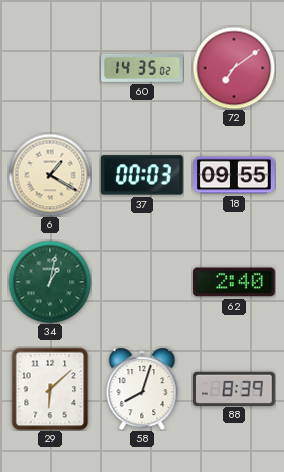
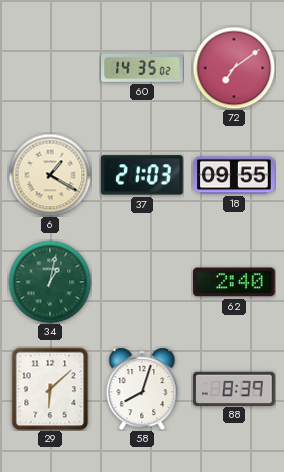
37: 00:03 -> 21:03 (143, 175)
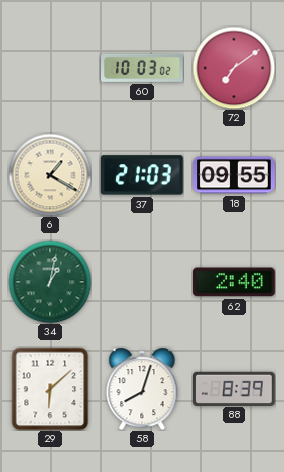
60: 14:35 -> 10:03 (142, 68)
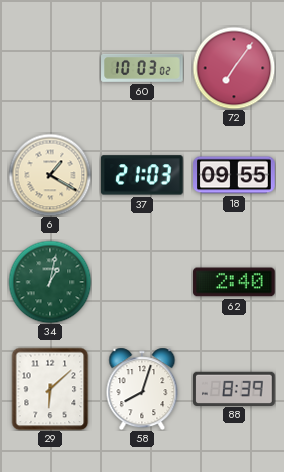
72: 7:09 -> 7:06 (234, 68)
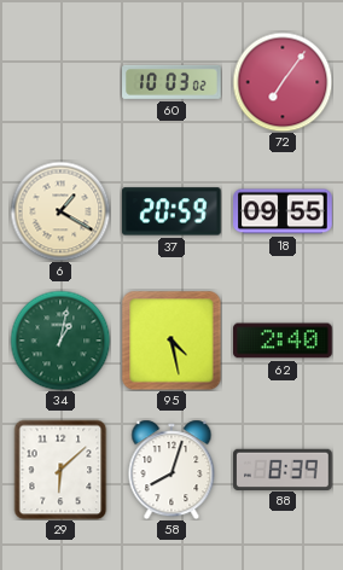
37: 21:03 -> 20:59 (173, 211)
95: none -> 4:28 (171, 341)
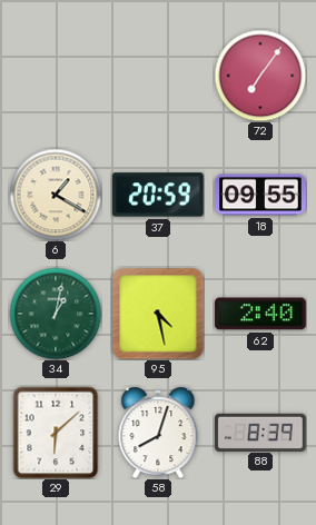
60: 10:03 -> none (171, 82)
